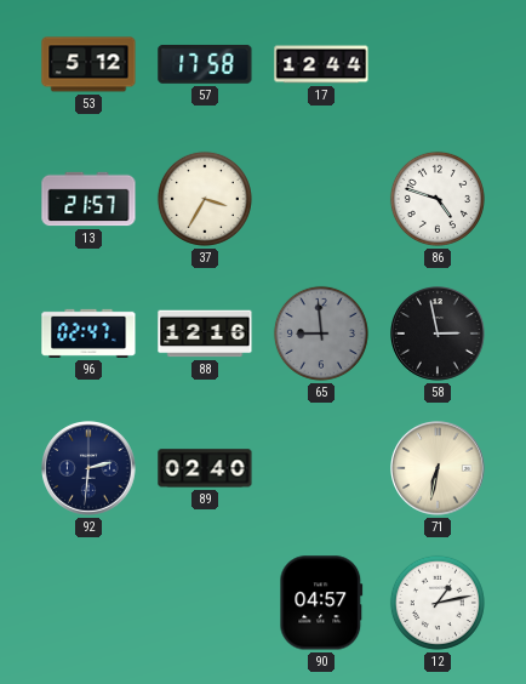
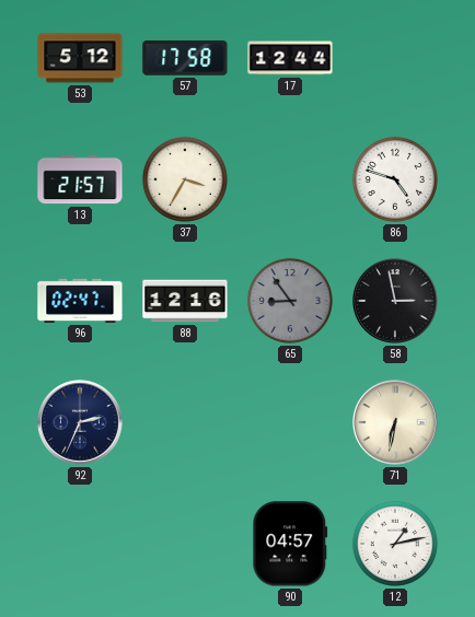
65: 8:59 -> 8:54 (290, 301)
92: 2:31 -> 2:34 (81, 423)
89: 02:40 -> none (205, 468)
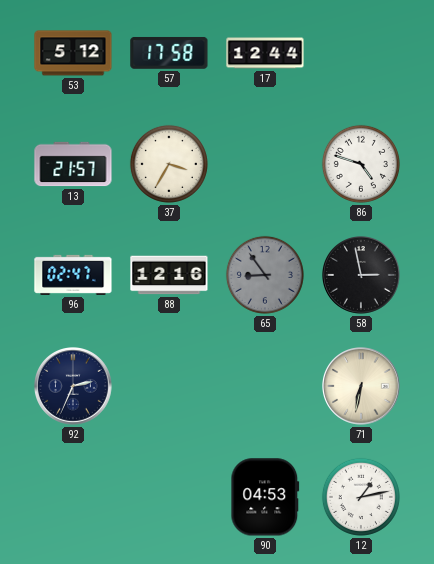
90: 04:57 -> 04:53 (265, 497)
